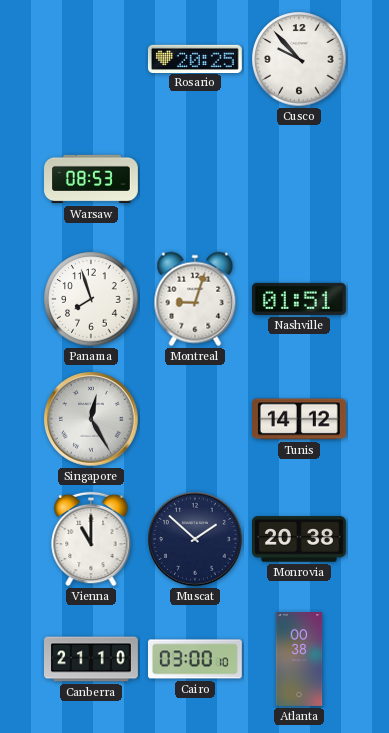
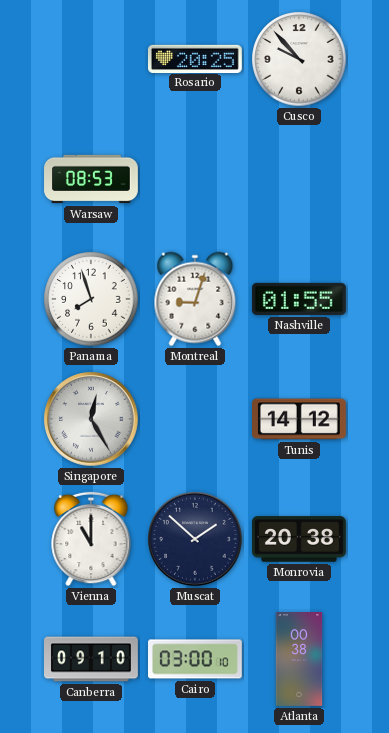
Nashville: 01:51 -> 01:55 (299, 299)
Canberra: 21:10 -> 09:10 (92, 659)
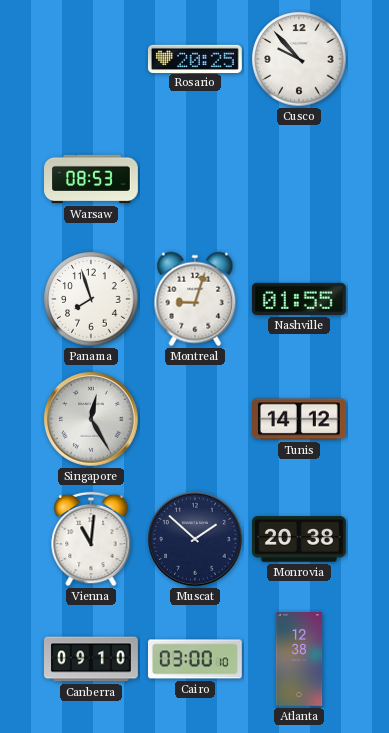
Vienna: 11:00 -> 11:01 (91, 539)
Atlanta: 00:38 -> 12:38 (299, 660)
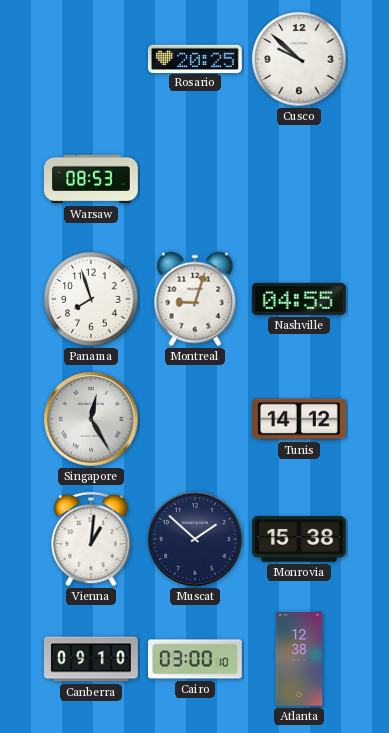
Cusco: 9:53 -> 9:52 (299, 59)
Nashville: 01:55 -> 04:55 (299, 299)
Vienna: 11:01 -> 1:01 (91, 539)
Monrovia: 20:38 -> 15:38 (300, 539)
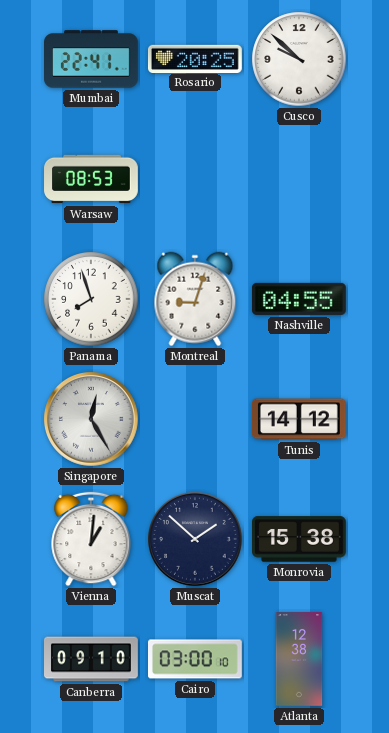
Mumbai: none -> 22:41 (92, 59)
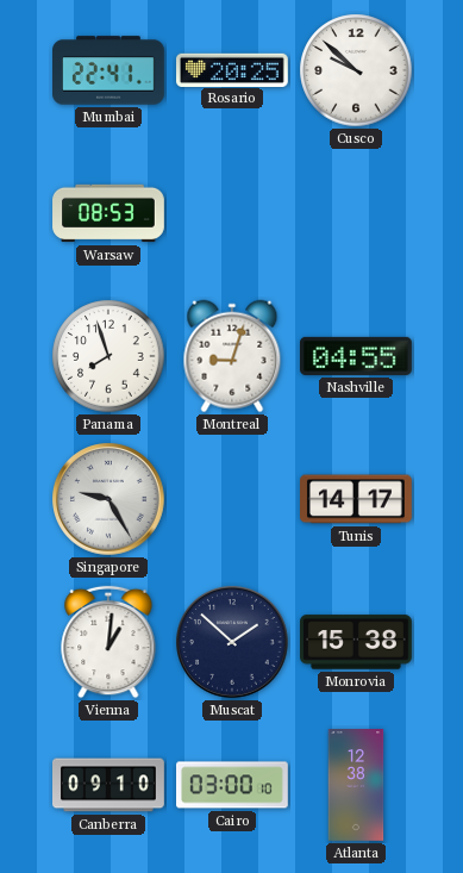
Singapore: 12:25 -> 9:25 (110, 500)
Tunis: 14:12 -> 14:17 (357, 499)
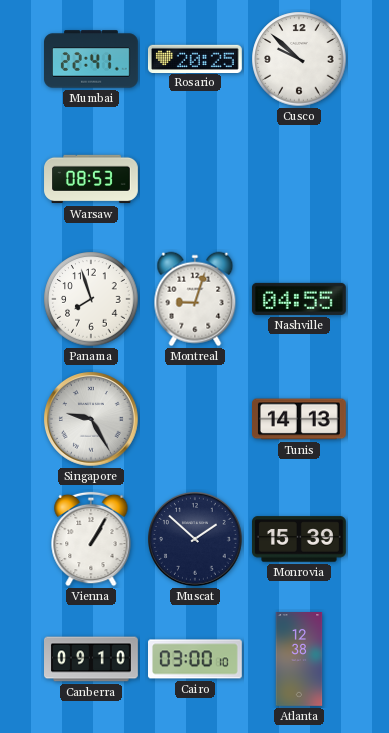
Tunis: 14:17 -> 14:13 (300, 419)
Vienna: 1:01 -> 1:05 (91, 539)
Monrovia: 15:38 -> 15:39 (300, 539)
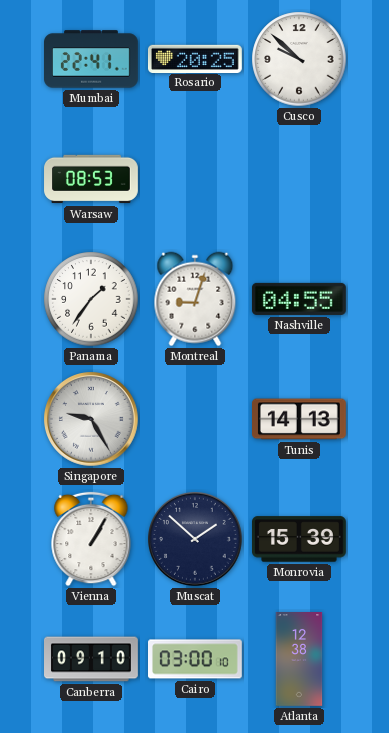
Panama: 7:57 -> 1:36 (91, 299)
